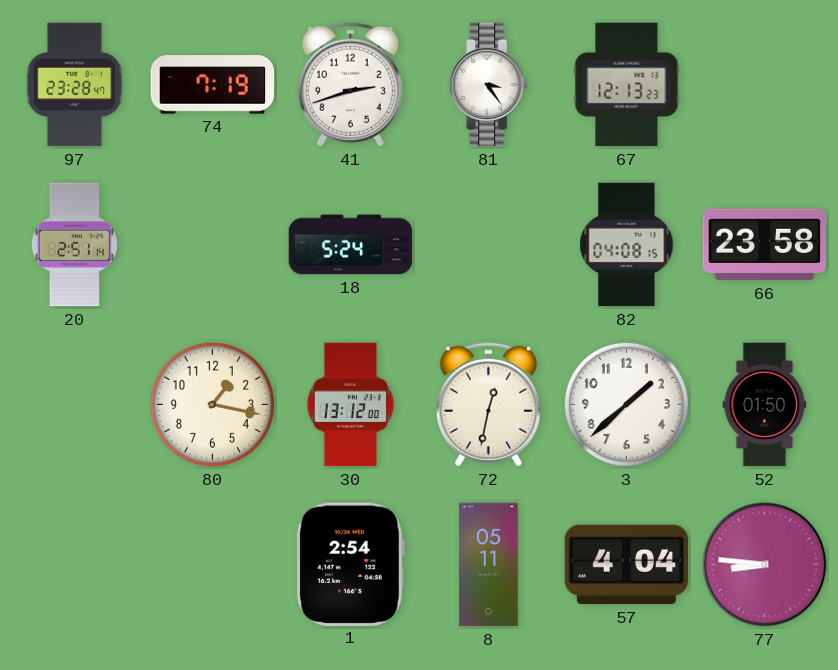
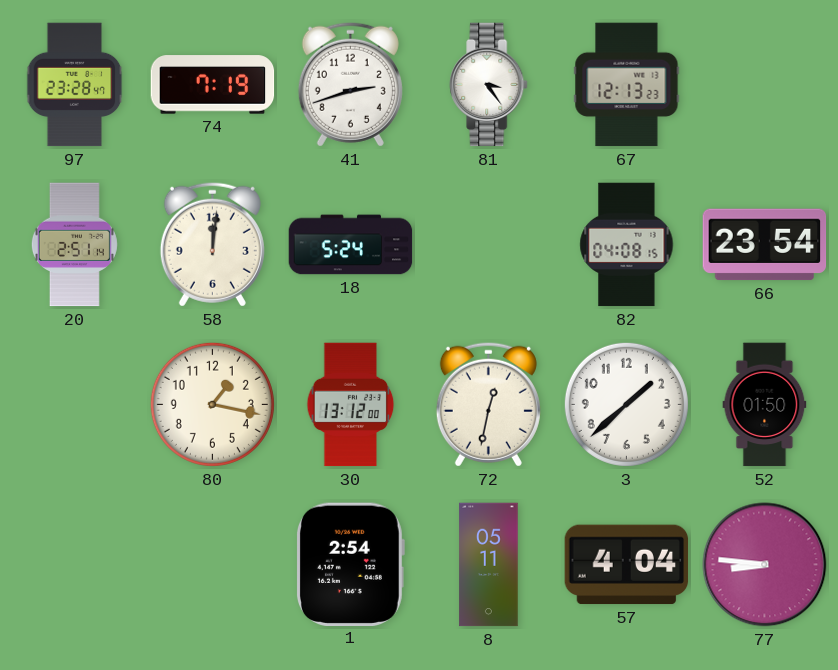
58: none -> 12:01 (212, 244)
66: 23:58 -> 23:54 (765, 245)
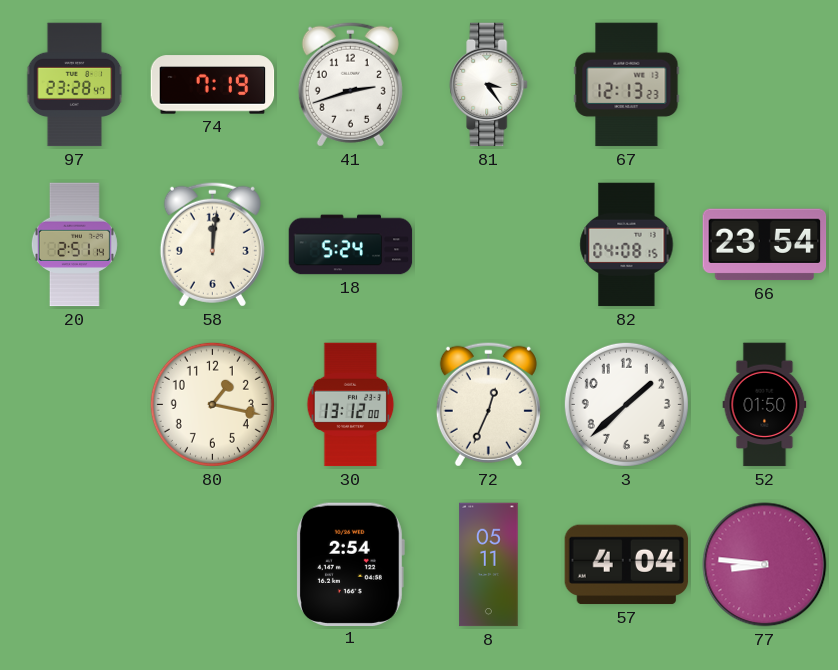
72: 12:32 -> 12:34 (488, 404)
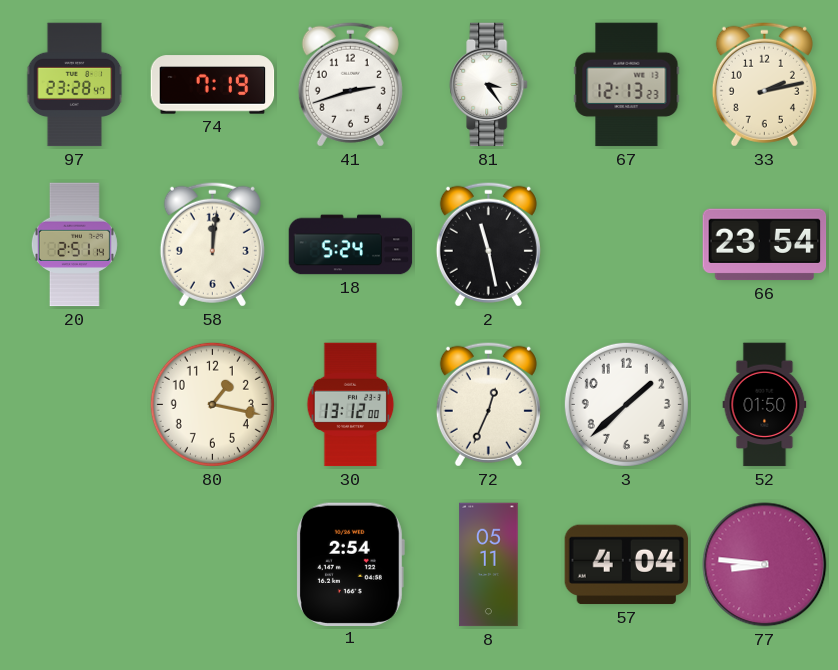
33: none -> 2:13 (764, 84)
2: none -> 11:28 (488, 244)
82: 04:08 -> none (627, 245)
